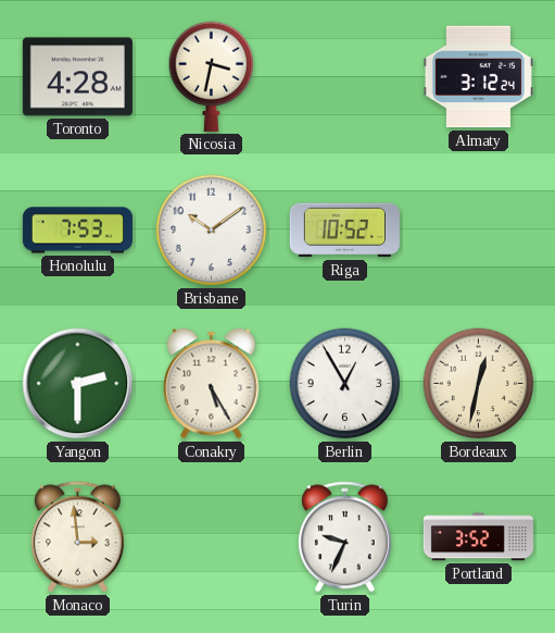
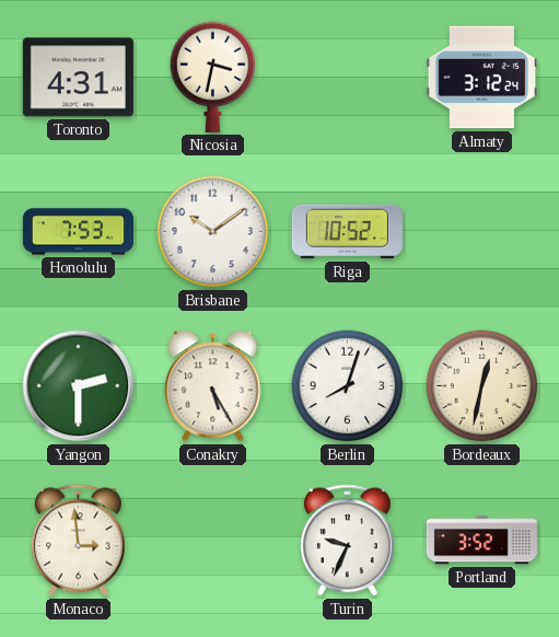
Toronto: 4:28 -> 4:31 (78, 78)
Berlin: 12:55 -> 8:03 (348, 386)
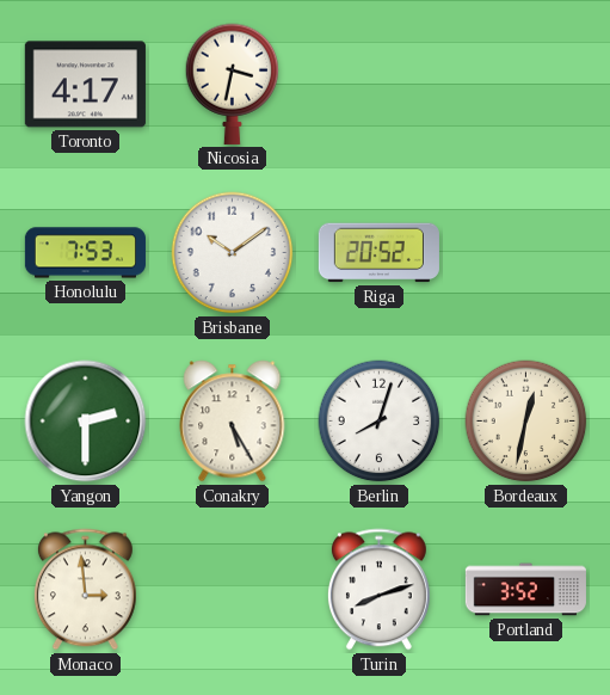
Toronto: 4:31 -> 4:17 (85, 85)
Almaty: 3:12 -> none (481, 78)
Riga: 10:52 -> 20:52 (378, 253)
Turin: 9:34 -> 8:12 (378, 590)
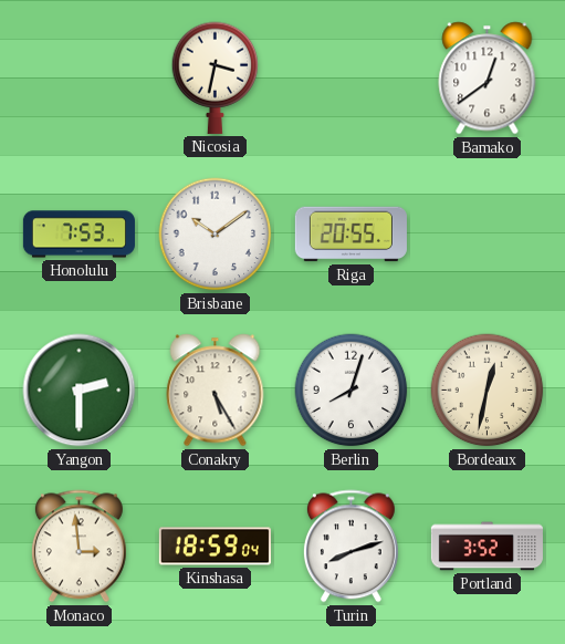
Toronto: 4:17 -> none (85, 85)
Bamako: none -> 12:39 (488, 79)
Riga: 20:52 -> 20:55 (350, 235)
Kinshasa: none -> 18:59 (215, 547)
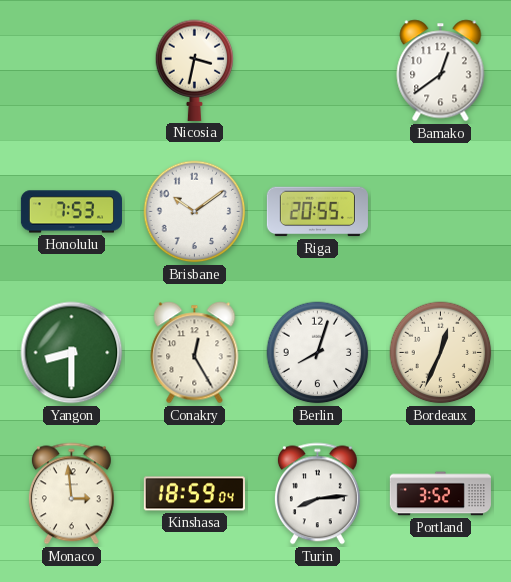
Yangon: 2:30 -> 8:30 (72, 353)
Conakry: 5:25 -> 12:25 (195, 353)
Bordeaux: 12:32 -> 12:34 (441, 353)
Turin: 8:12 -> 8:14 (317, 494)
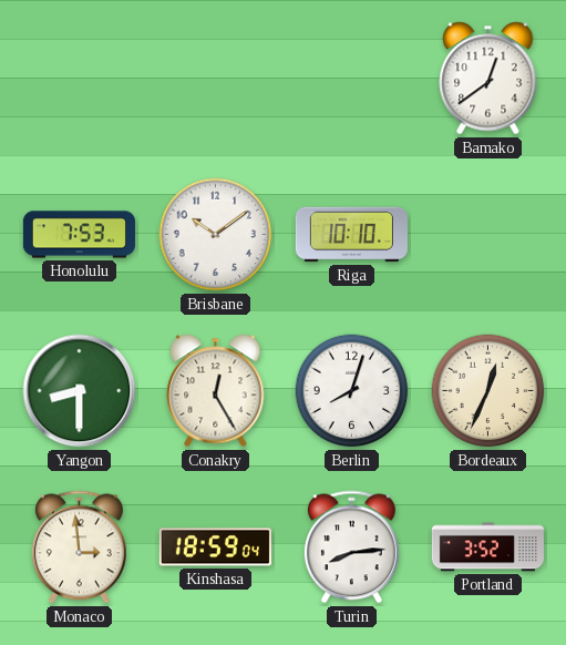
Nicosia: 3:32 -> none (195, 70)
Riga: 20:55 -> 10:10 (351, 235)
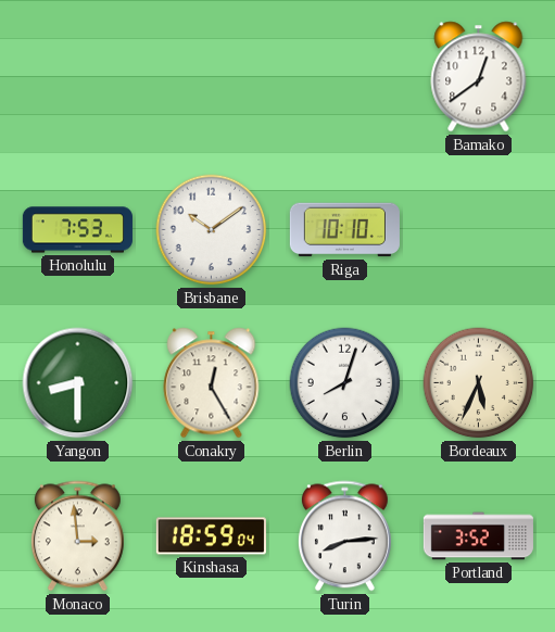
Bordeaux: 12:34 -> 5:34 (479, 383)
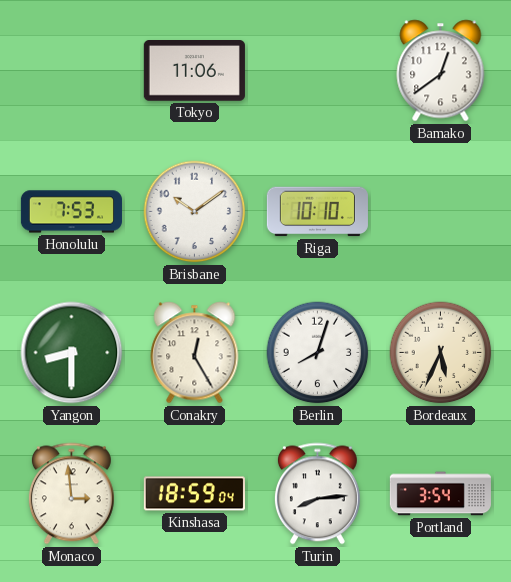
Tokyo: none -> 11:06 (194, 71)
Portland: 3:52 -> 3:54 (440, 494)
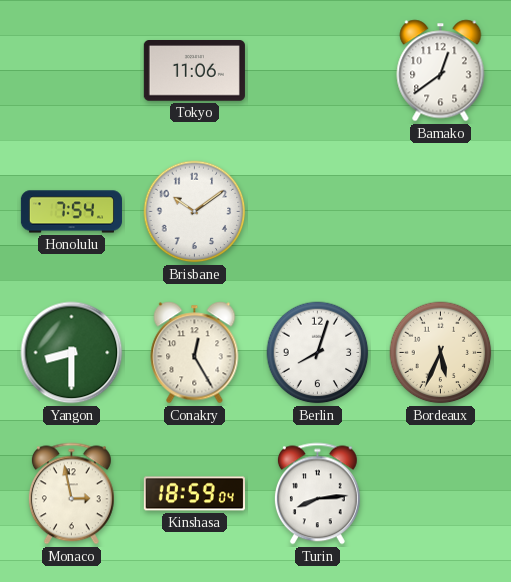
Honolulu: 7:53 -> 7:54 (71, 212)
Riga: 10:10 -> none (317, 212)
Monaco: 2:59 -> 2:58 (71, 494)
Portland: 3:54 -> none (440, 494)
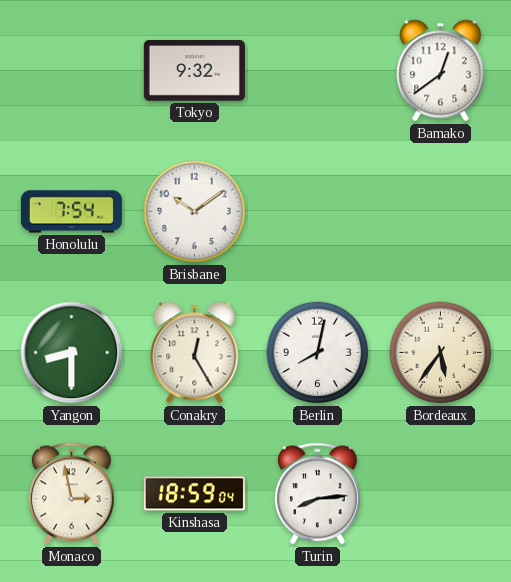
Tokyo: 11:06 -> 9:32 (194, 71)
Berlin: 8:03 -> 8:02 (318, 353)
Bordeaux: 5:34 -> 5:36 (441, 353)
